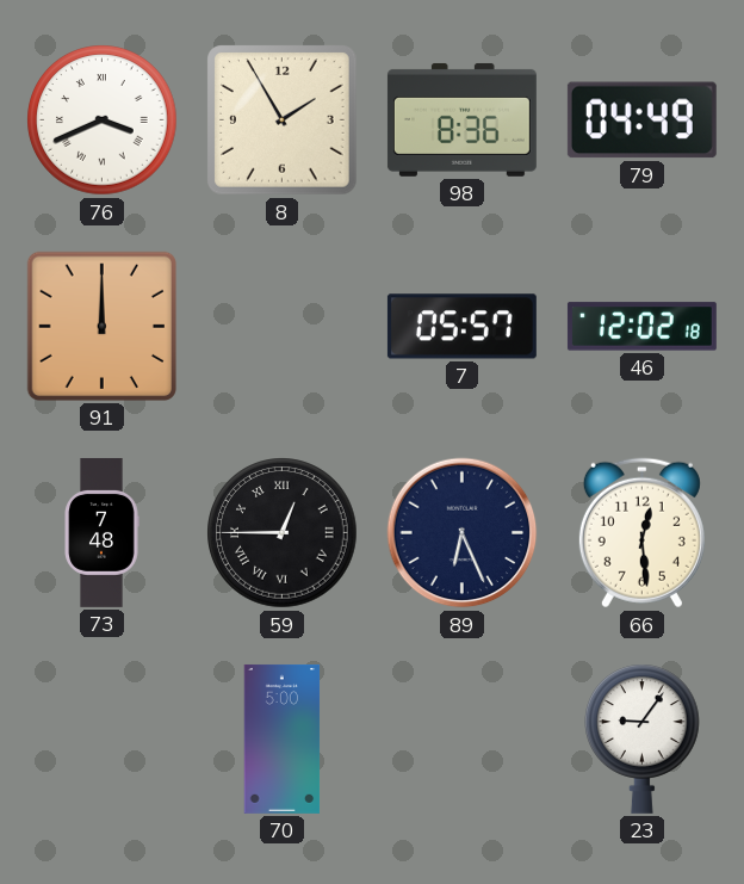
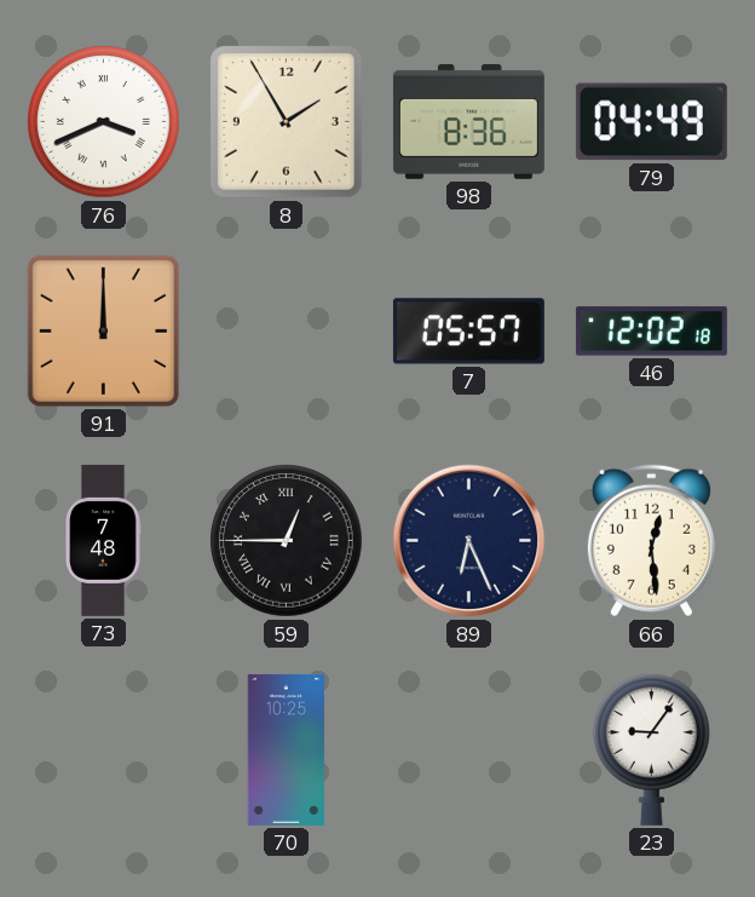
70: 5:00 -> 10:25 (287, 749)
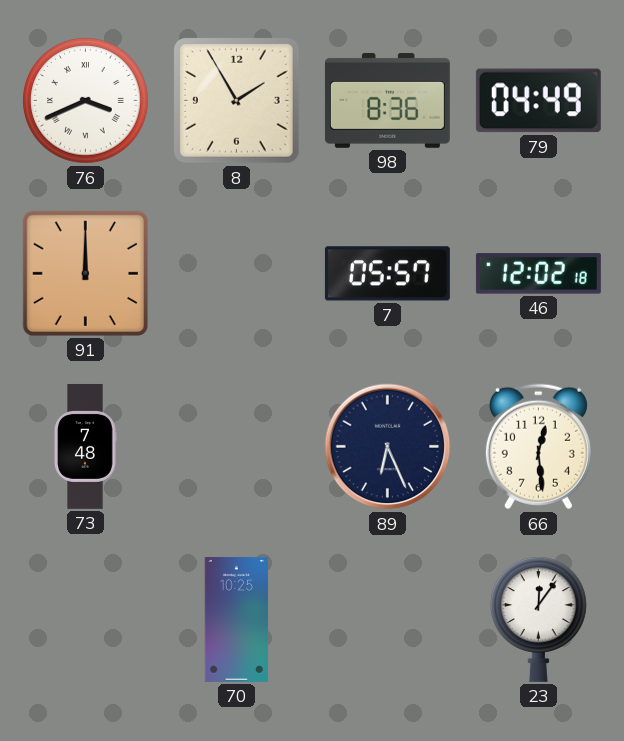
59: 12:45 -> none (287, 541)
23: 9:06 -> 12:06 (539, 619)
